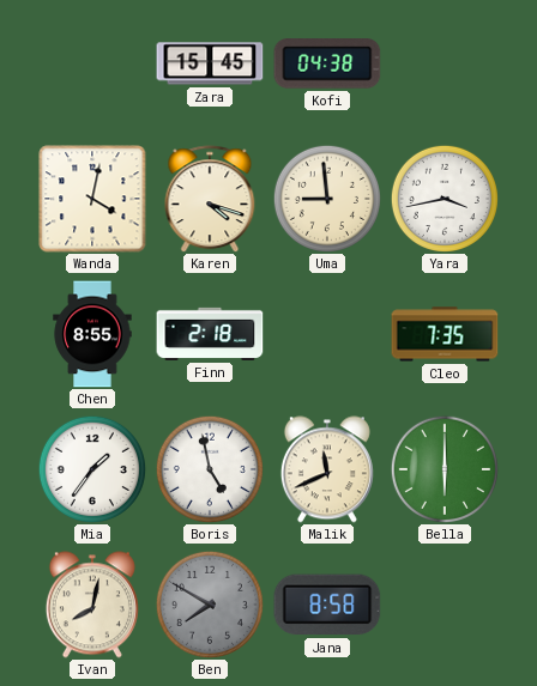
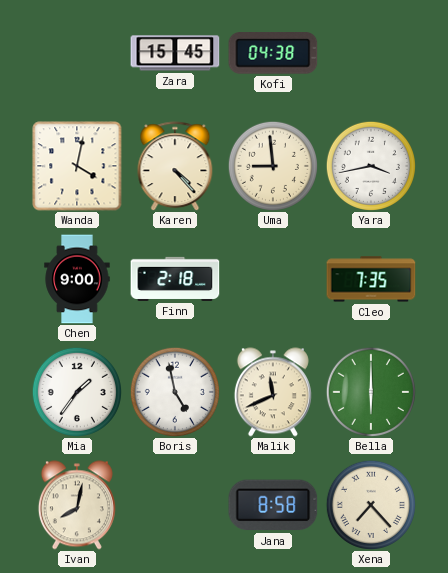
Karen: 4:18 -> 4:23 (175, 166)
Chen: 8:55 -> 9:00 (77, 279)
Ben: 7:50 -> none (210, 605)
Xena: none -> 7:23 (371, 505)
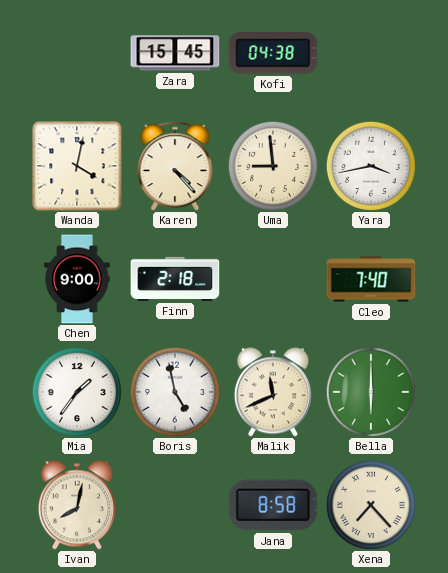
Cleo: 7:35 -> 7:40 (371, 279)
